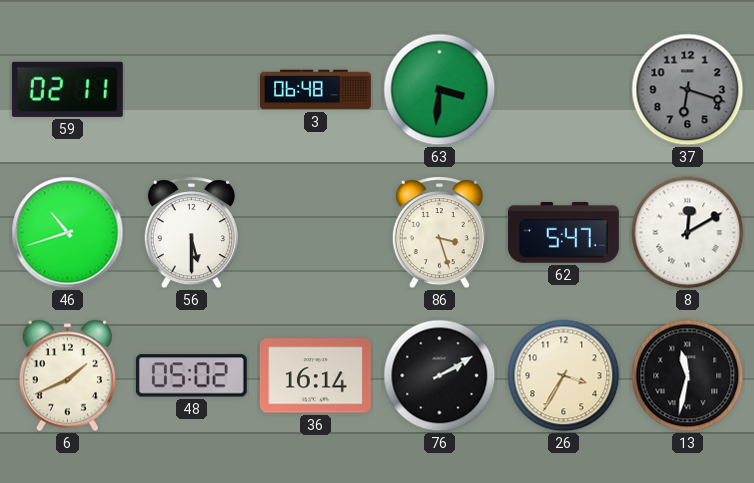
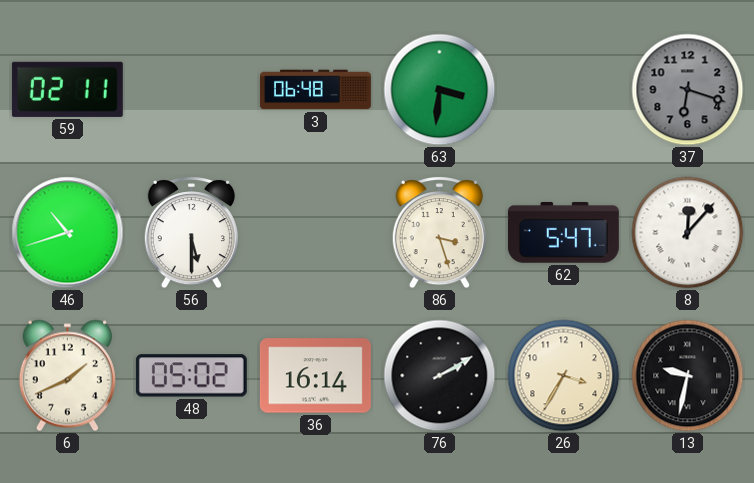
8: 12:10 -> 12:07 (688, 233)
13: 11:32 -> 9:32 (688, 376)
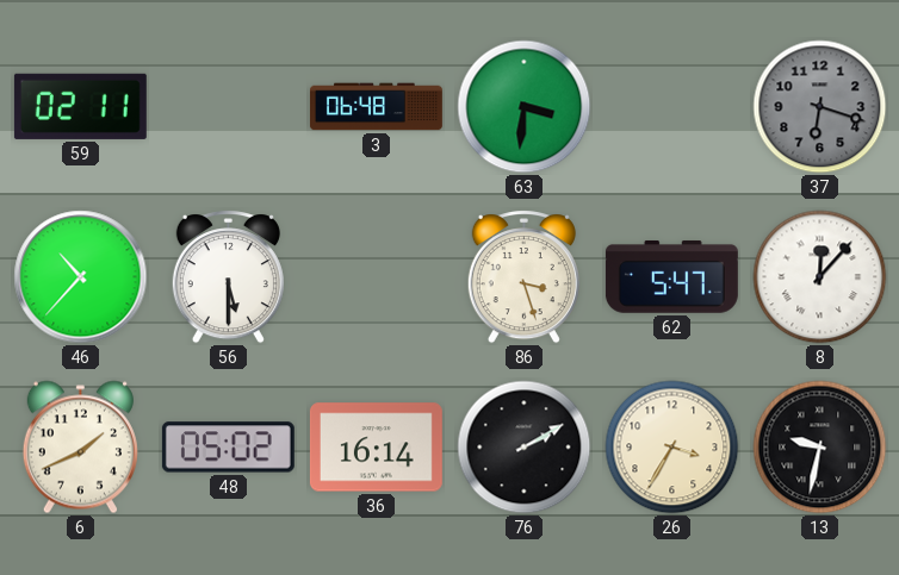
46: 10:42 -> 10:37 (81, 277)
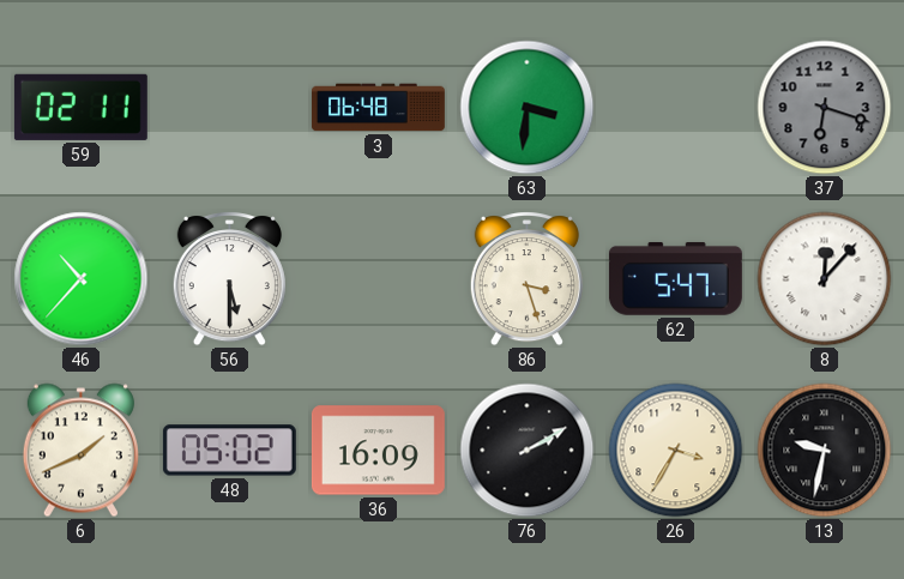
36: 16:14 -> 16:09 (378, 451)
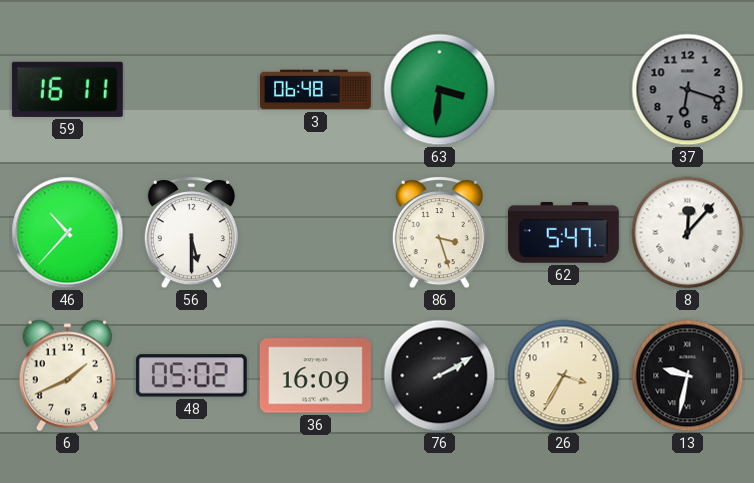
59: 02:11 -> 16:11 (67, 89)
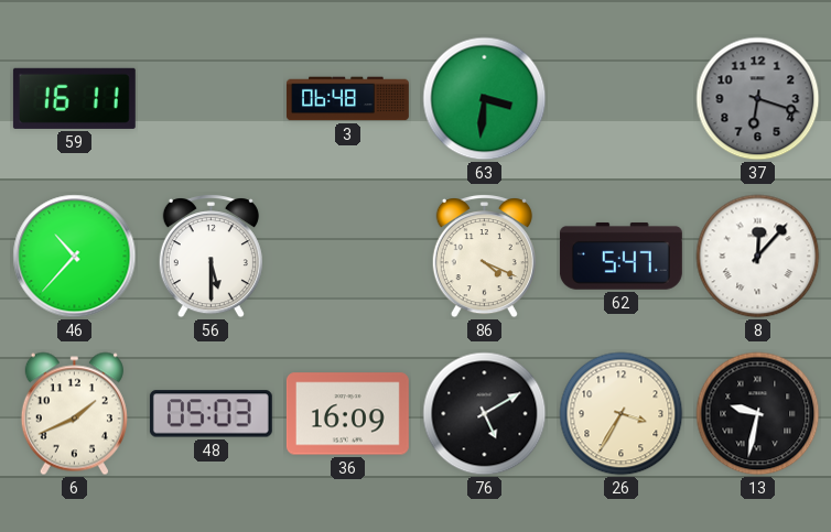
86: 3:27 -> 4:19 (484, 257)
48: 05:02 -> 05:03 (211, 414)
76: 2:10 -> 5:10 (485, 414)
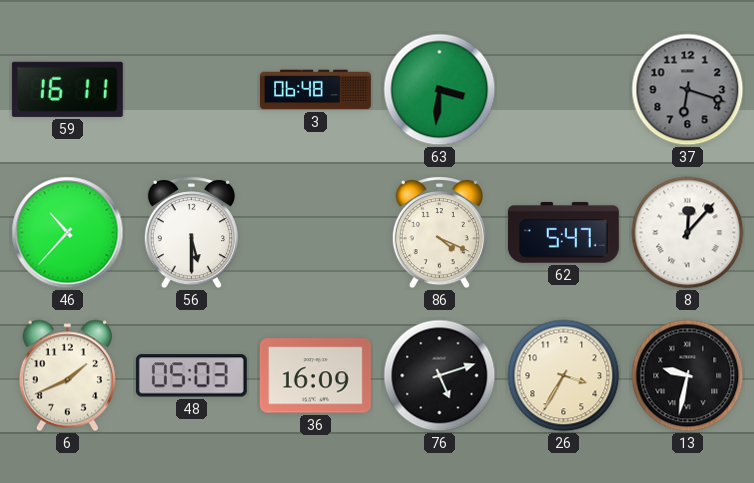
76: 5:10 -> 5:12 (440, 376)
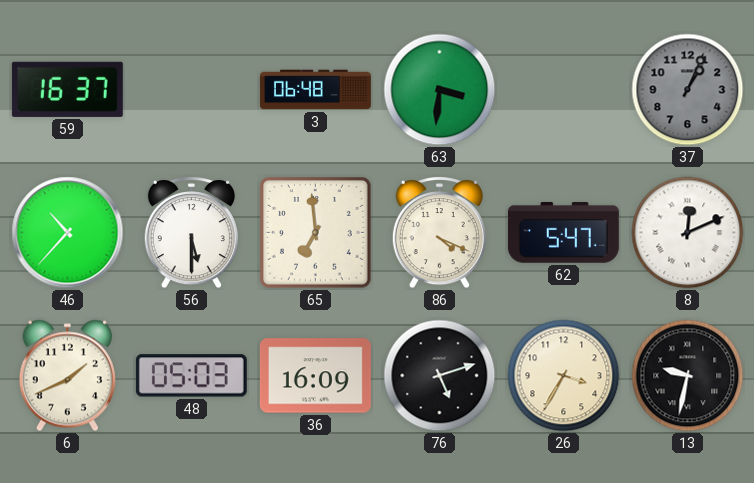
59: 16:11 -> 16:37 (67, 89)
37: 6:18 -> 1:04 (688, 90)
65: none -> 6:59 (316, 233)
8: 12:07 -> 12:11 (688, 233)
